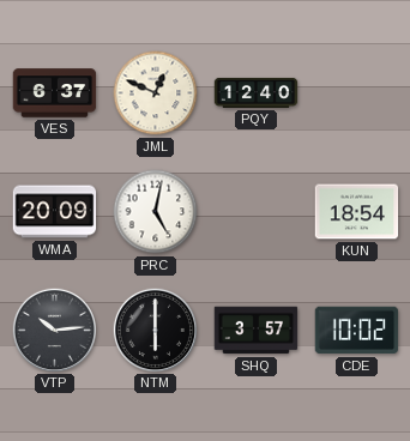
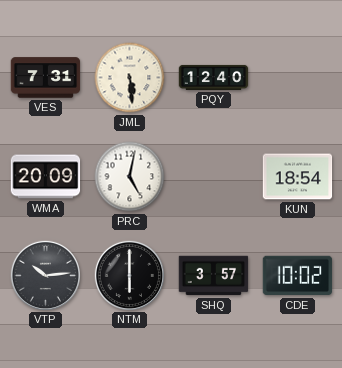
VES: 6:37 -> 7:31 (46, 78)
JML: 12:49 -> 5:29 (130, 78)
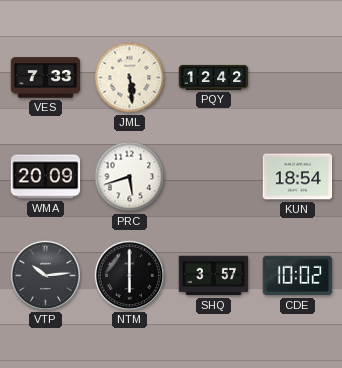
VES: 7:31 -> 7:33 (46, 78)
PQY: 12:40 -> 12:42 (214, 77)
PRC: 5:02 -> 5:42 (130, 177)
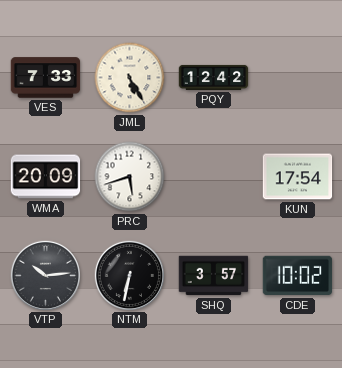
JML: 5:29 -> 5:25 (130, 78)
KUN: 18:54 -> 17:54 (298, 177)
NTM: 6:00 -> 6:32 (129, 275)
